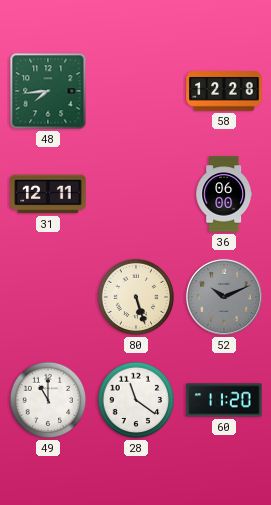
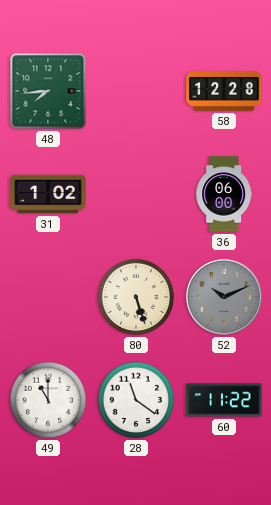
31: 12:11 -> 1:02 (48, 194)
60: 11:20 -> 11:22 (224, 400)
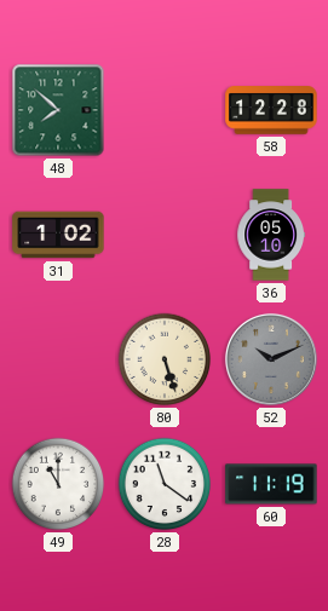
48: 7:44 -> 7:52 (58, 110)
36: 06:00 -> 05:10 (271, 235)
60: 11:22 -> 11:19 (271, 484)
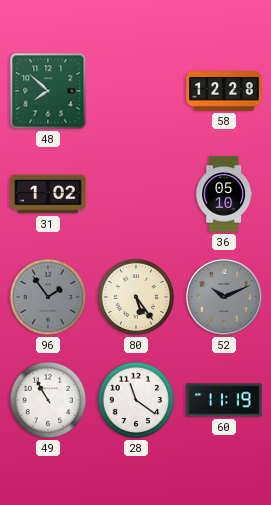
96: none -> 1:54 (48, 297)
80: 5:27 -> 5:24 (136, 297)
49: 11:00 -> 10:55 (48, 400)
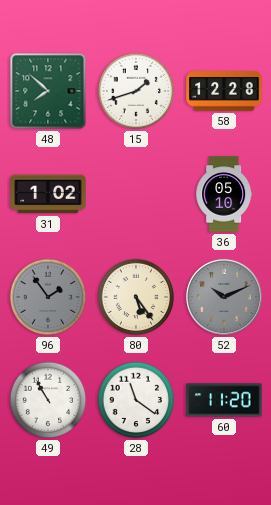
15: none -> 1:42 (136, 91)
60: 11:19 -> 11:20 (224, 400)
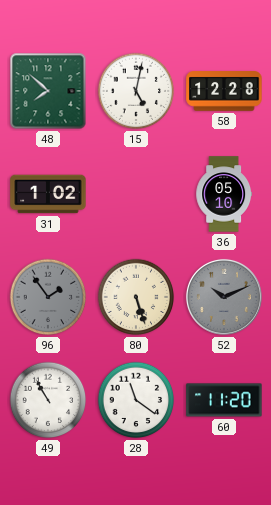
15: 1:42 -> 5:02 (136, 91)
80: 5:24 -> 5:27 (136, 297)
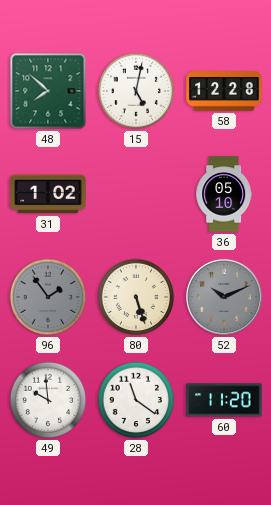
49: 10:55 -> 9:59 (48, 400)
